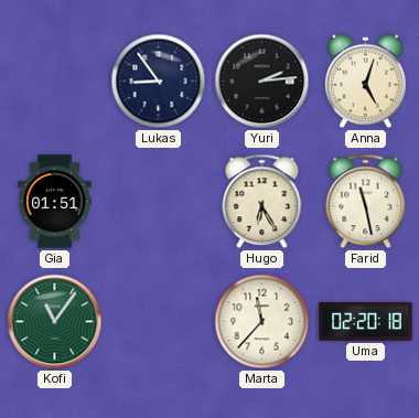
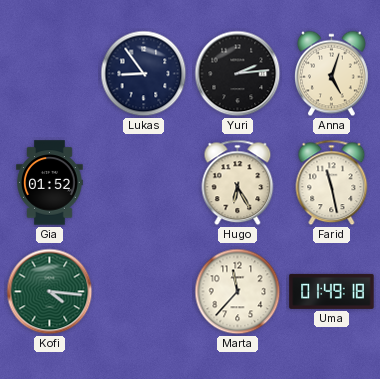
Gia: 01:51 -> 01:52 (50, 183)
Kofi: 11:06 -> 4:16 (50, 292)
Uma: 02:20 -> 01:49 (332, 291)
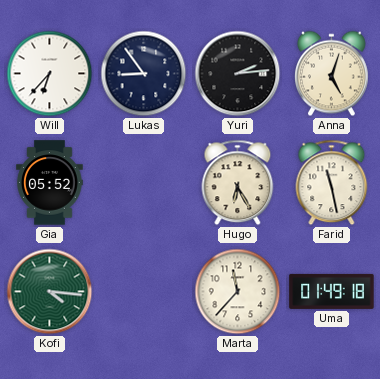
Will: none -> 6:37 (50, 74)
Gia: 01:52 -> 05:52 (50, 183)
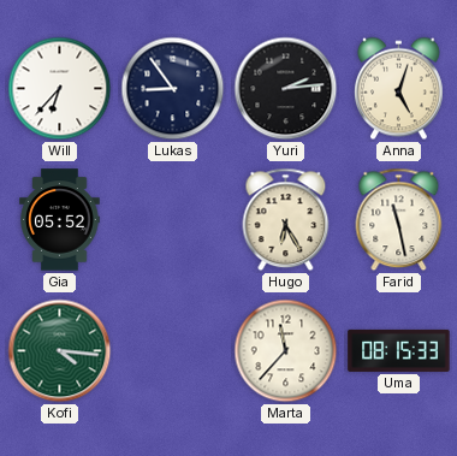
Uma: 01:49 -> 08:15 (399, 350)
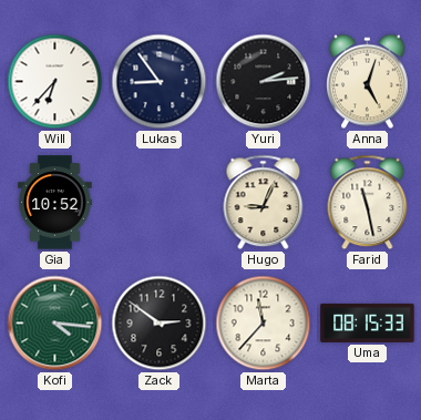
Gia: 05:52 -> 10:52 (55, 203)
Hugo: 6:25 -> 9:04 (264, 203)
Zack: none -> 2:51 (160, 324)
